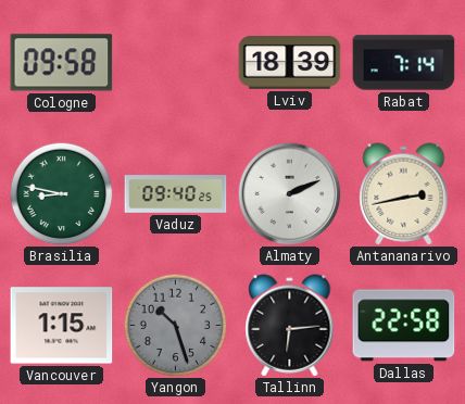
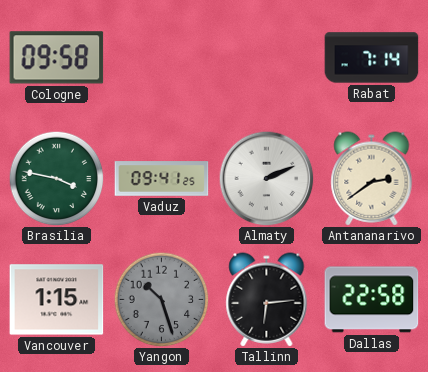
Lviv: 18:39 -> none (290, 63)
Brasilia: 8:47 -> 3:47 (56, 178)
Vaduz: 09:40 -> 09:41 (162, 179)
Antananarivo: 2:43 -> 2:39 (372, 179)
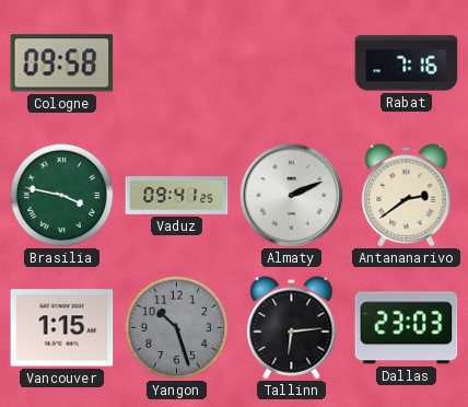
Rabat: 7:14 -> 7:16 (407, 63)
Dallas: 22:58 -> 23:03 (407, 328)
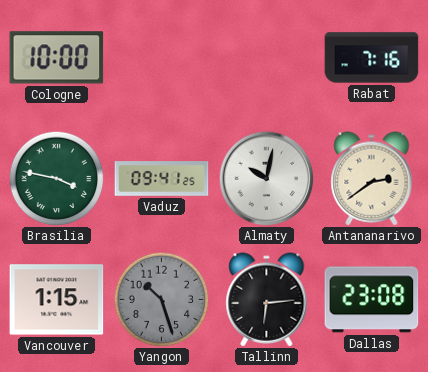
Cologne: 09:58 -> 10:00 (57, 58)
Almaty: 2:11 -> 10:02 (266, 178)
Dallas: 23:03 -> 23:08 (372, 300)
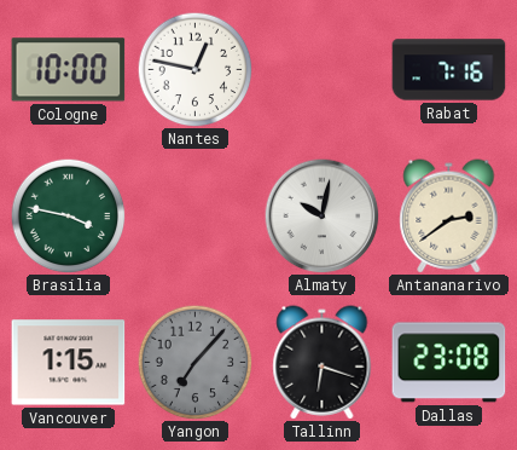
Nantes: none -> 12:47 (194, 69)
Vaduz: 09:41 -> none (162, 179)
Yangon: 10:27 -> 7:07 (194, 362)
Tallinn: 6:14 -> 6:18 (323, 363)
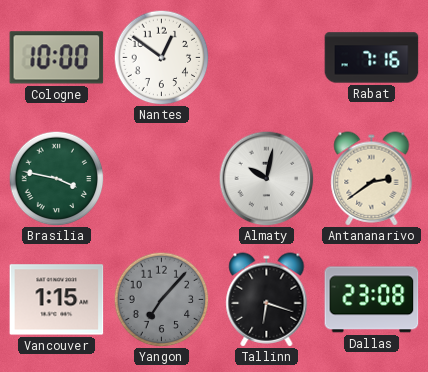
Nantes: 12:47 -> 12:51 (161, 57)
